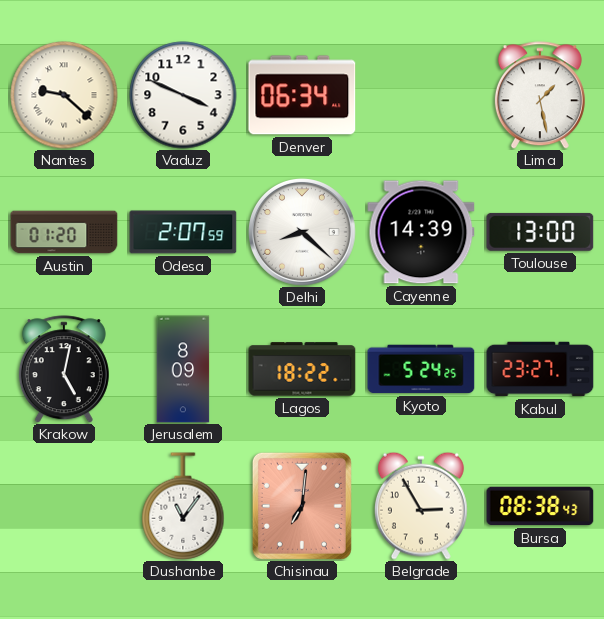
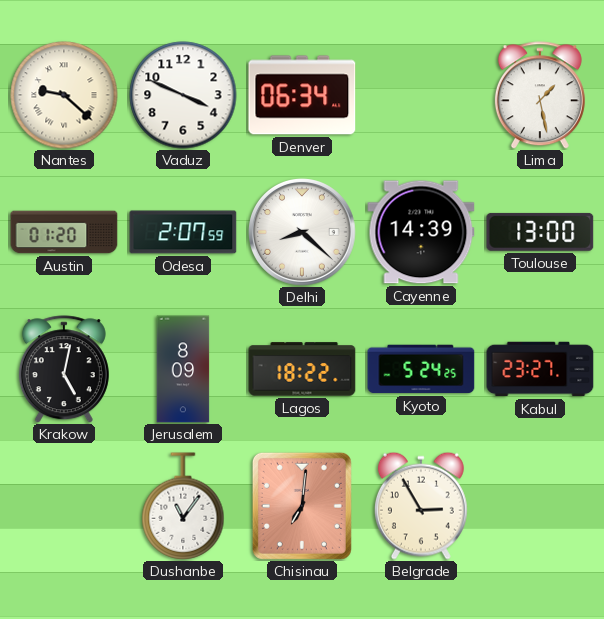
Bursa: 08:38 -> none (540, 506)
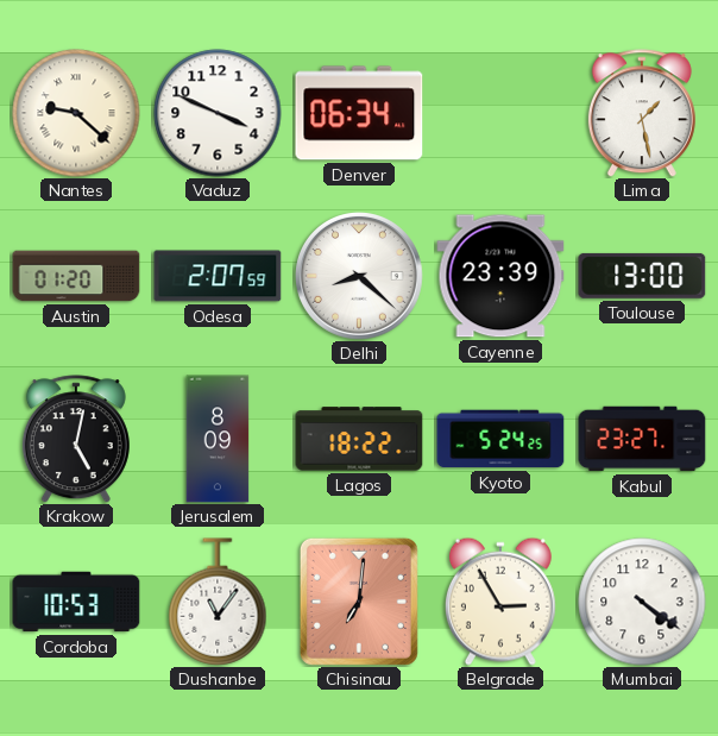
Cayenne: 14:39 -> 23:39 (500, 276)
Cordoba: none -> 10:53 (76, 602)
Mumbai: none -> 4:21 (642, 602)
